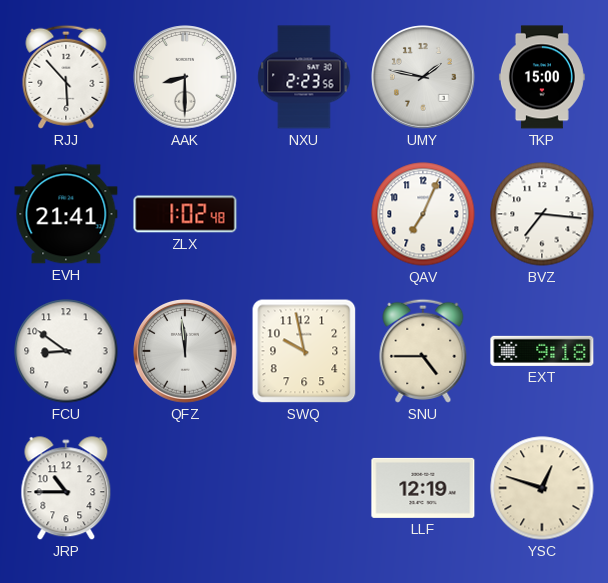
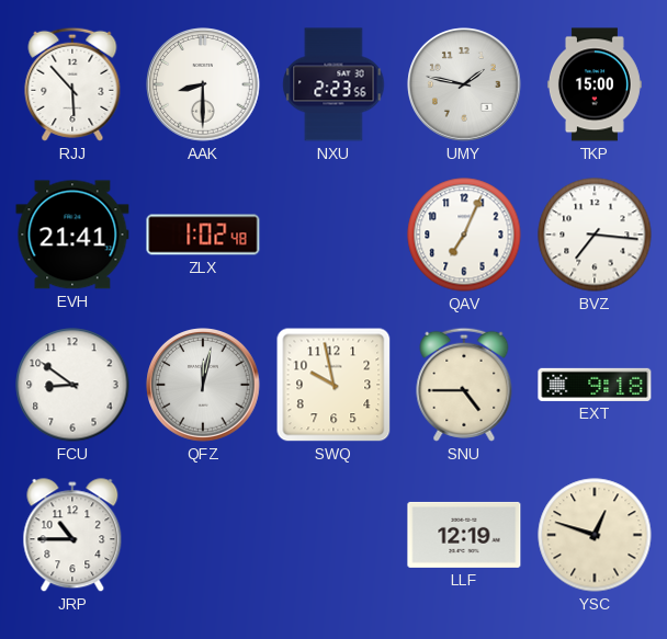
QFZ: 11:59 -> 12:02 (203, 385)
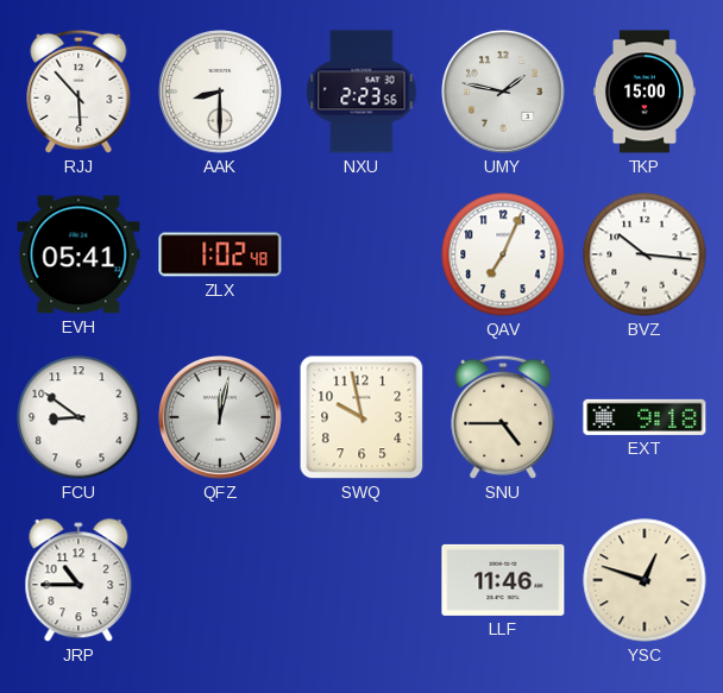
EVH: 21:41 -> 05:41 (78, 254)
BVZ: 7:16 -> 10:16 (645, 254)
LLF: 12:19 -> 11:46 (503, 580)
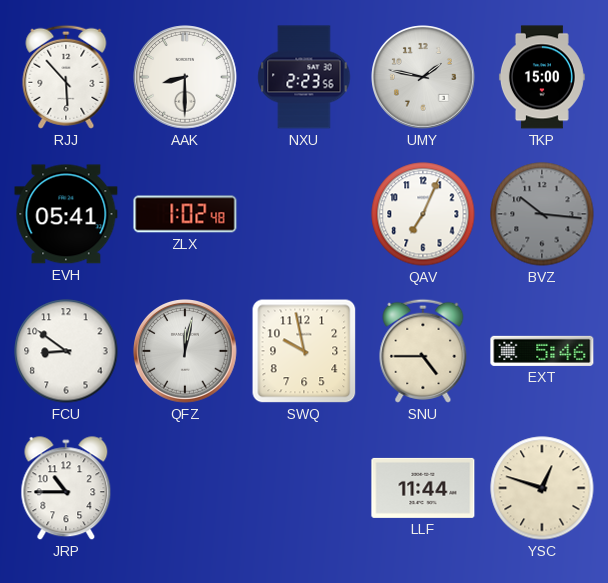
BVZ dial: white -> grey (542, 214)
EXT: 9:18 -> 5:46 (542, 351)
LLF: 11:46 -> 11:44 (423, 488)
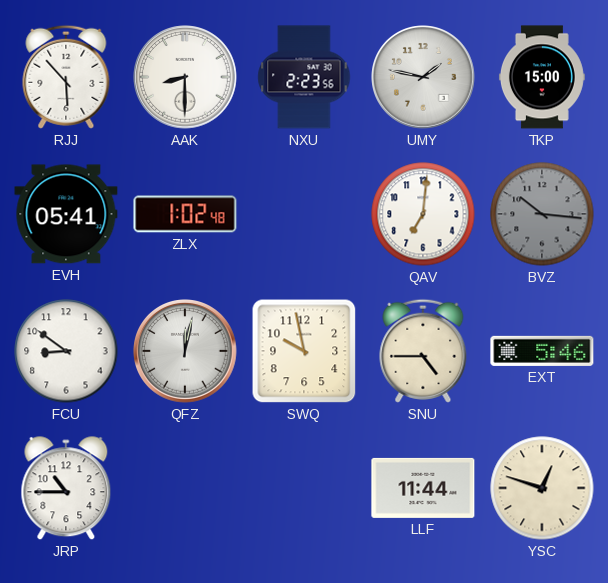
QAV: 7:04 -> 7:01 (423, 214)
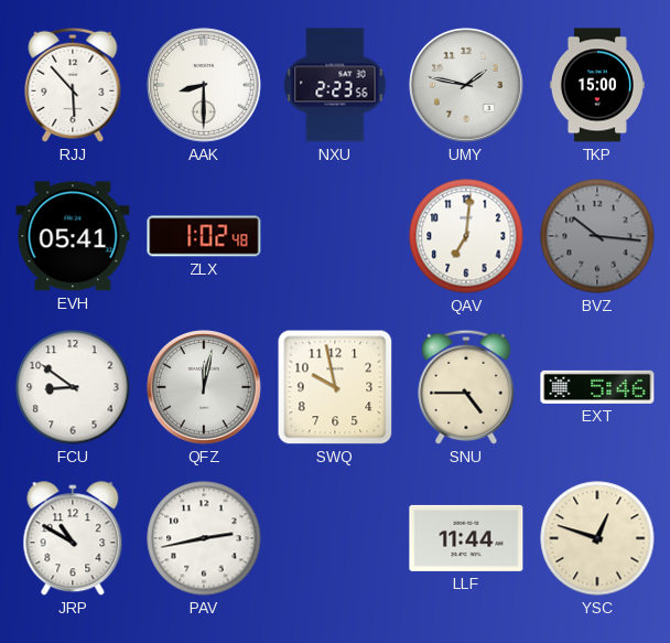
JRP: 10:45 -> 10:50 (73, 539)
PAV: none -> 2:43 (204, 538)
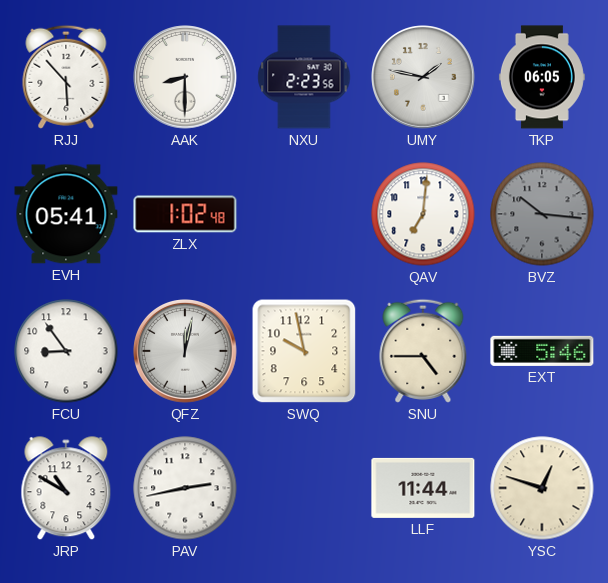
TKP: 15:00 -> 06:05 (542, 77)
FCU: 8:51 -> 8:54 (66, 351)
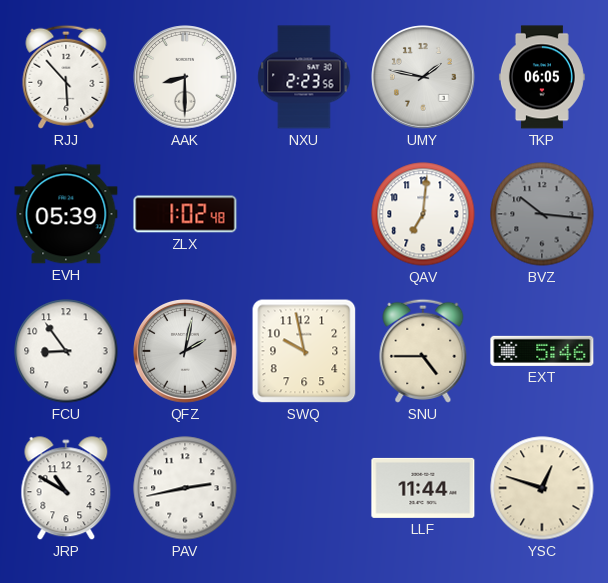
EVH: 05:41 -> 05:39 (66, 214)
QFZ: 12:02 -> 2:02 (185, 351)
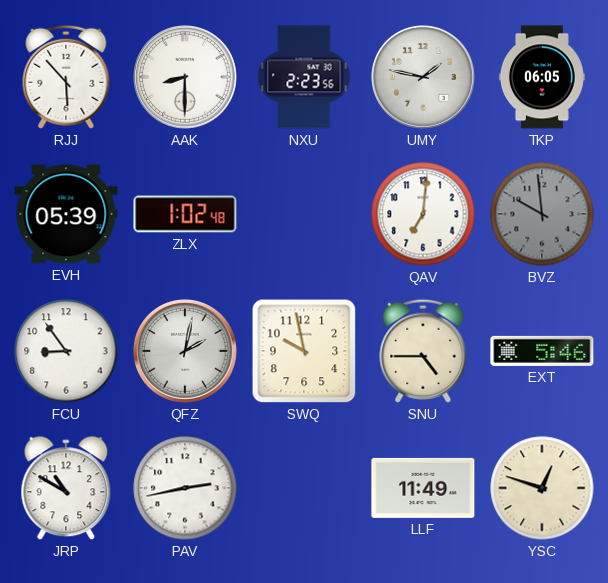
BVZ: 10:16 -> 9:59 (542, 214)
LLF: 11:44 -> 11:49 (423, 488)
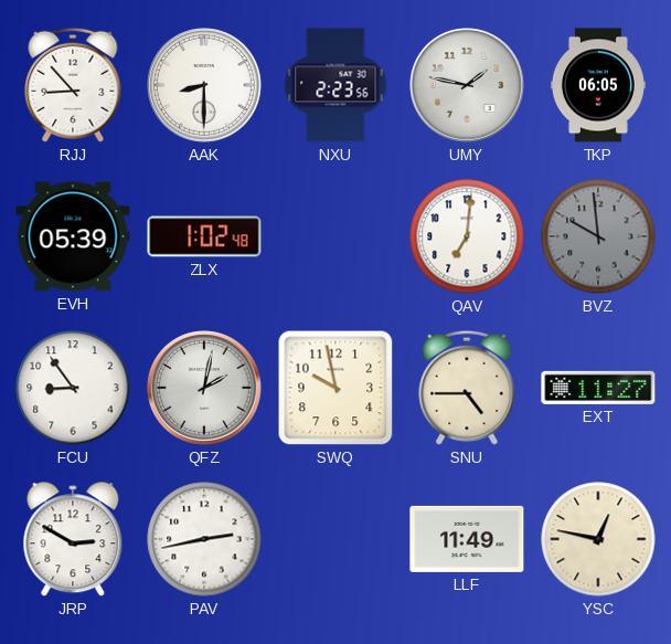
RJJ: 5:53 -> 8:53 (73, 85)
EXT: 5:46 -> 11:27 (598, 388)
JRP: 10:50 -> 2:50 (73, 540)
YSC: 12:48 -> 12:47 (598, 539)
